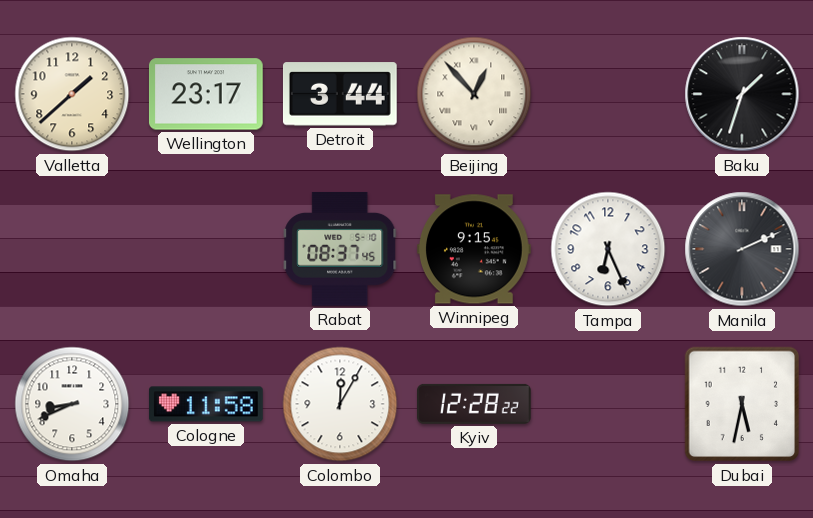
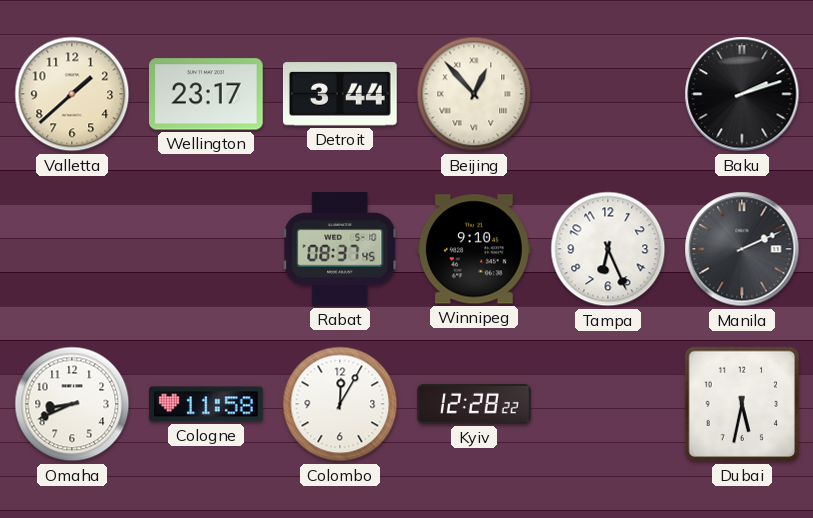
Baku: 1:33 -> 2:12 (742, 94)
Winnipeg: 9:15 -> 9:10 (474, 249)
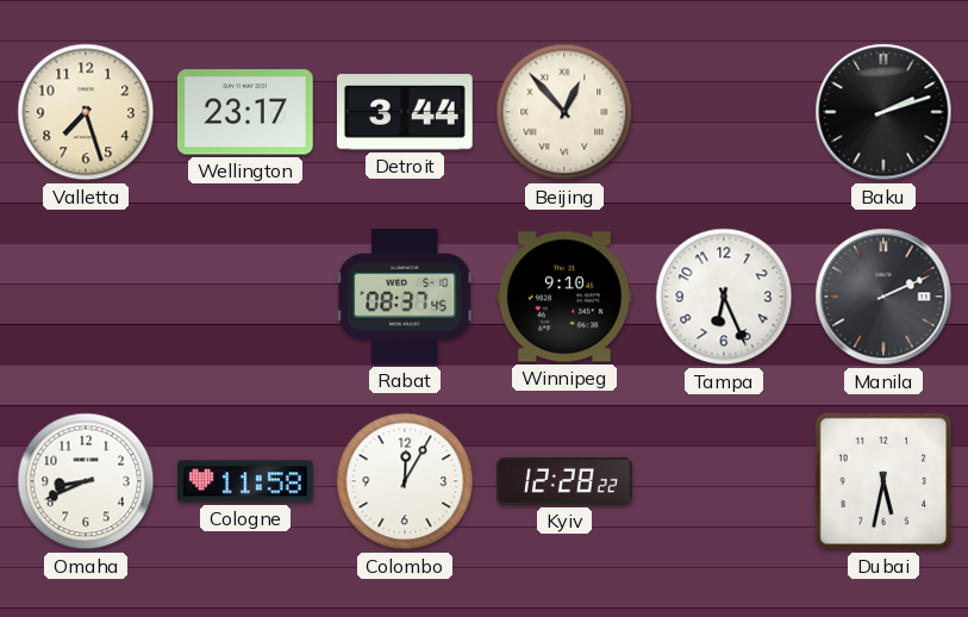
Valletta: 1:38 -> 7:27 (86, 112)
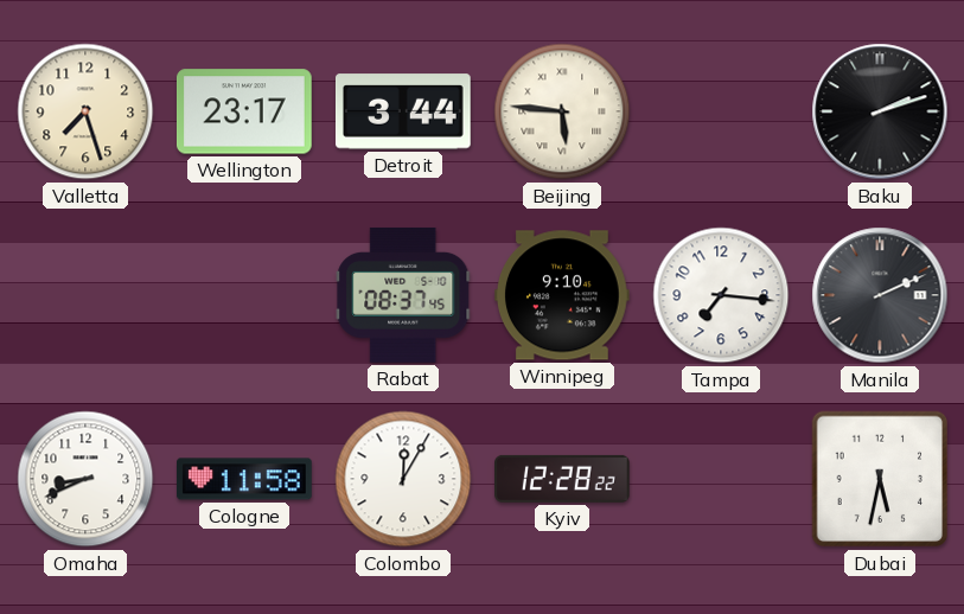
Beijing: 12:53 -> 5:46 (562, 111)
Tampa: 6:26 -> 7:16 (721, 295)
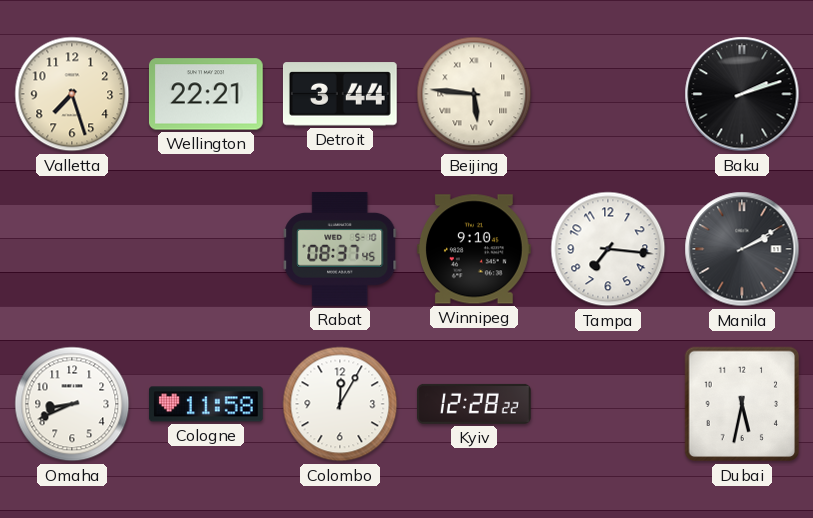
Wellington: 23:17 -> 22:21 (206, 94)
Manila: 2:11 -> 2:10 (742, 249)
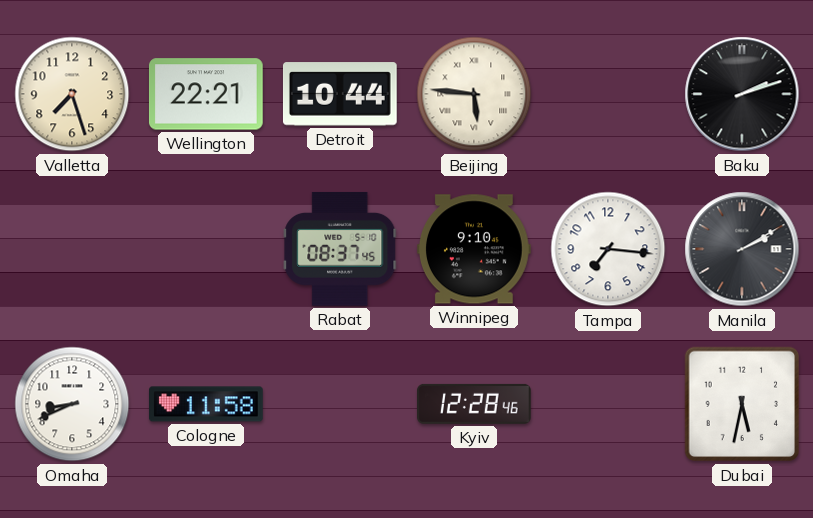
Detroit: 3:44 -> 10:44 (340, 94)
Colombo: 12:05 -> none (340, 404)
Kyiv: 12:28:22 -> 12:28:46 (475, 404)
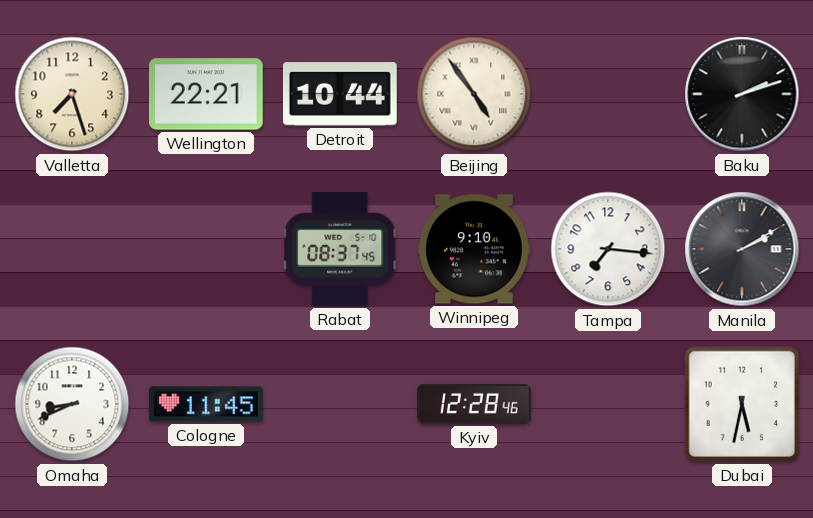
Beijing: 5:46 -> 4:54 (474, 94)
Cologne: 11:58 -> 11:45 (207, 404)
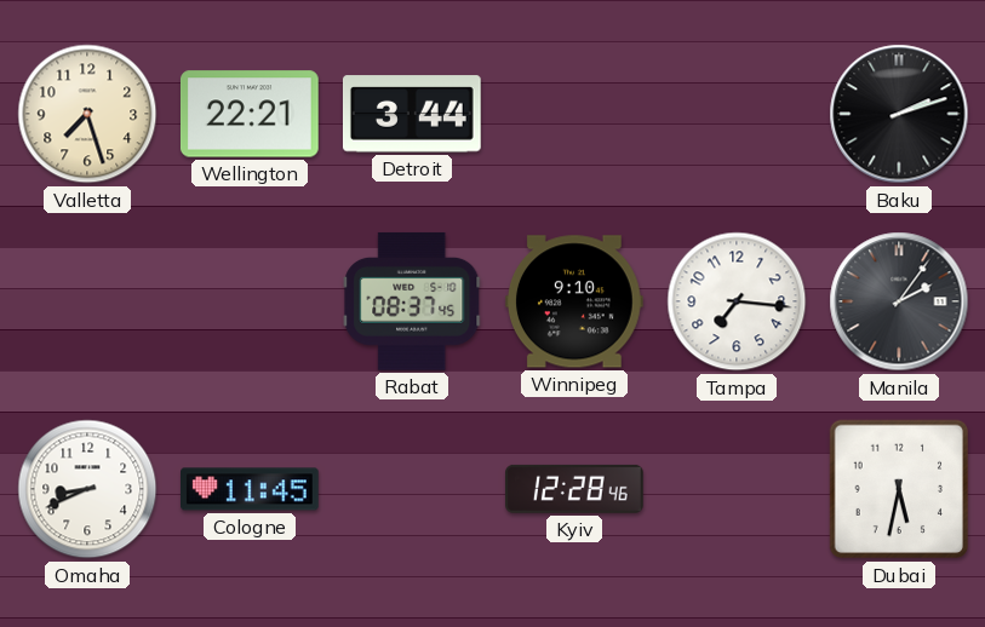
Detroit: 10:44 -> 3:44 (412, 114)
Beijing: 4:54 -> none (474, 94)
Manila: 2:10 -> 2:06 (899, 301)
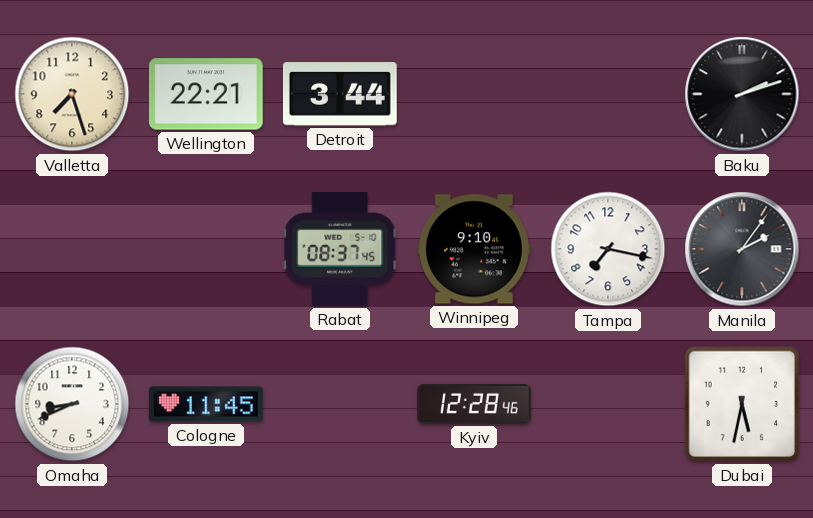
Tampa: 7:16 -> 7:17 (608, 249)
